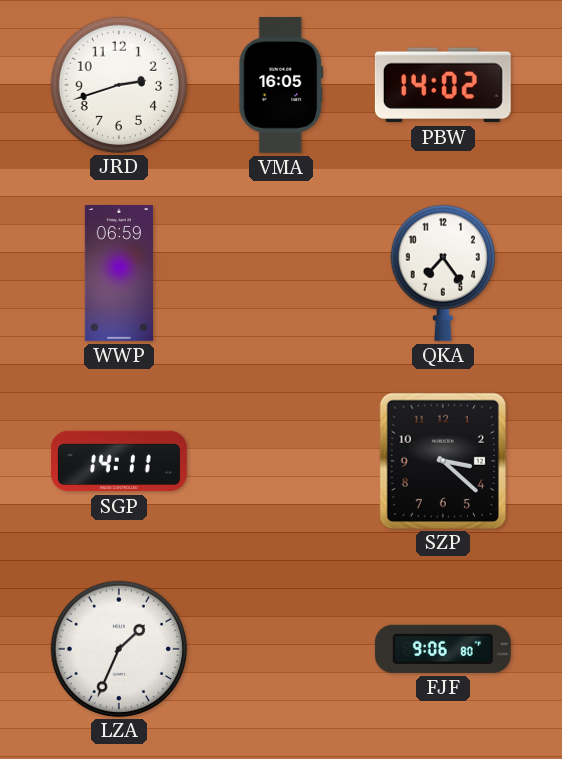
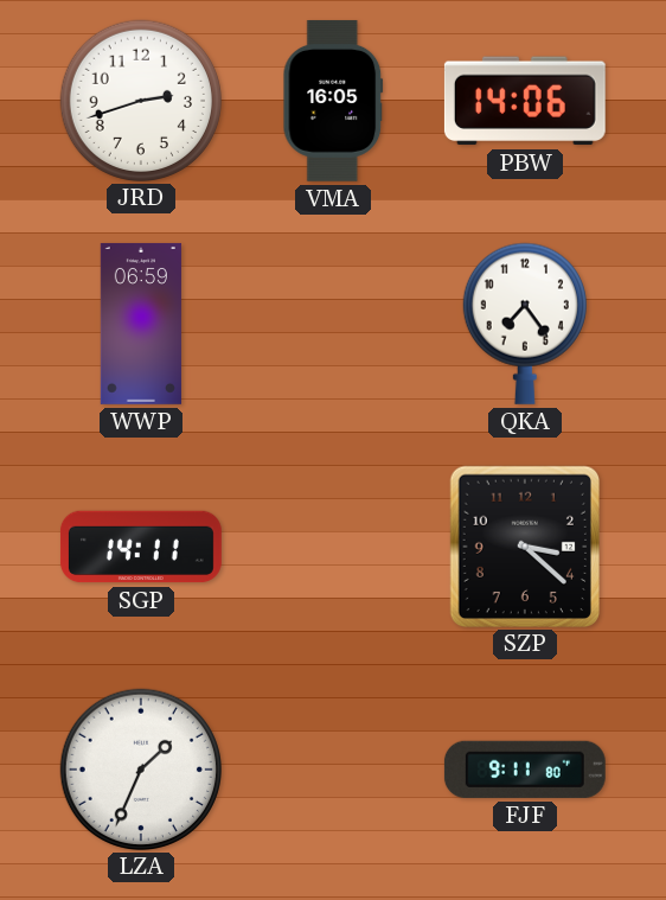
PBW: 14:02 -> 14:06 (525, 101)
FJF: 9:06 -> 9:11 (525, 770)
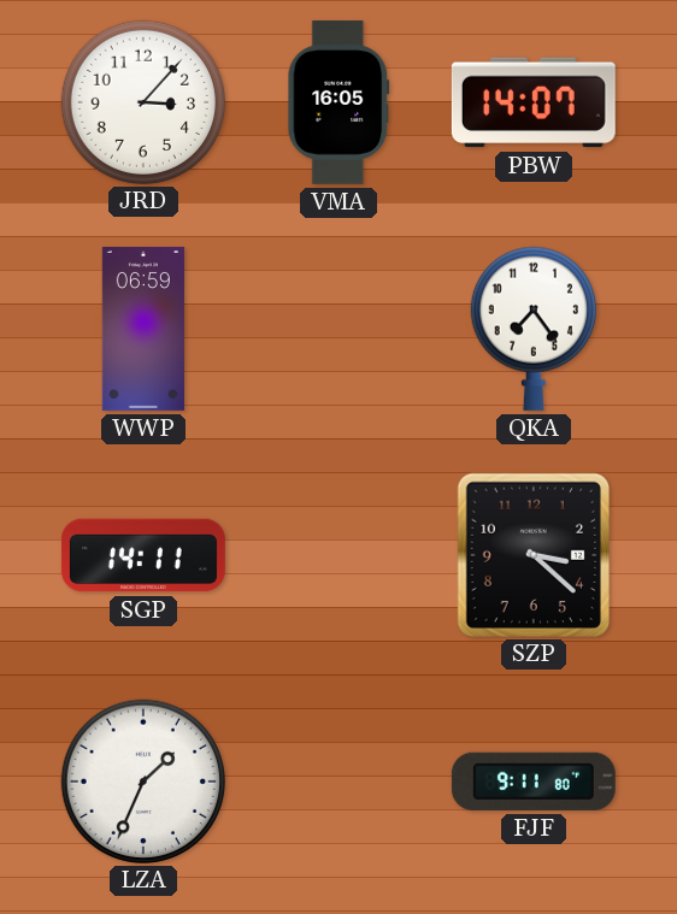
JRD: 2:42 -> 3:07 (142, 101)
PBW: 14:06 -> 14:07 (534, 102)
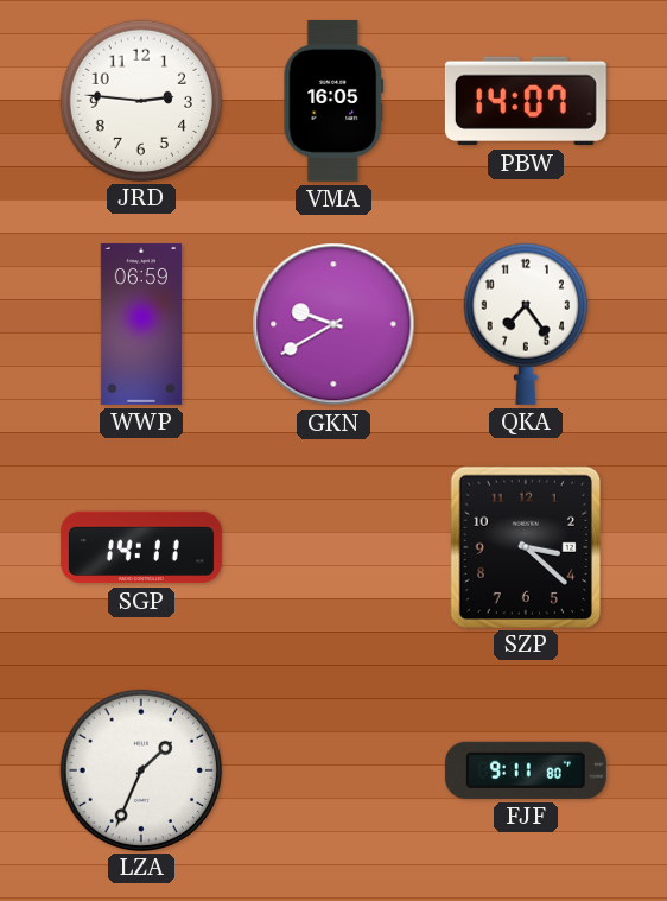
JRD: 3:07 -> 2:46 (140, 100)
GKN: none -> 9:40 (333, 324)
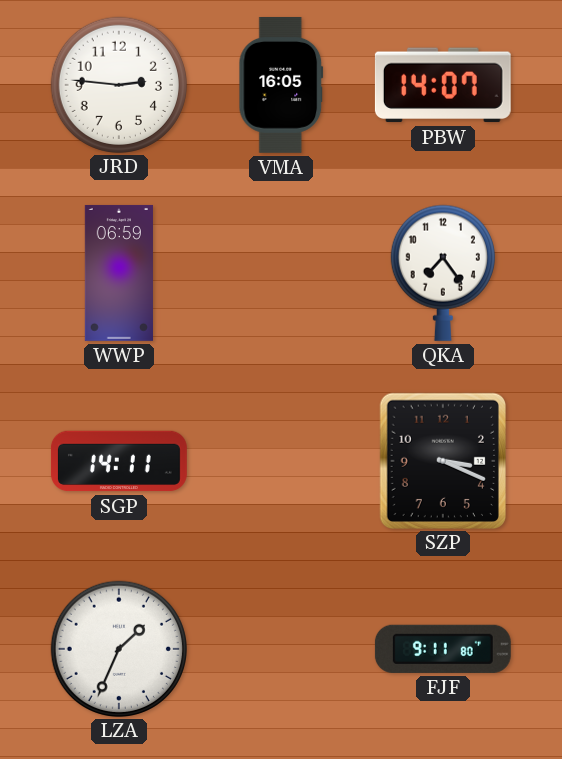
GKN: 9:40 -> none (333, 324)
SZP: 3:22 -> 3:19 (442, 460)
